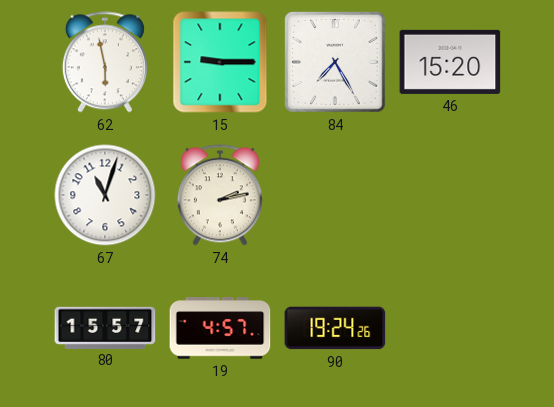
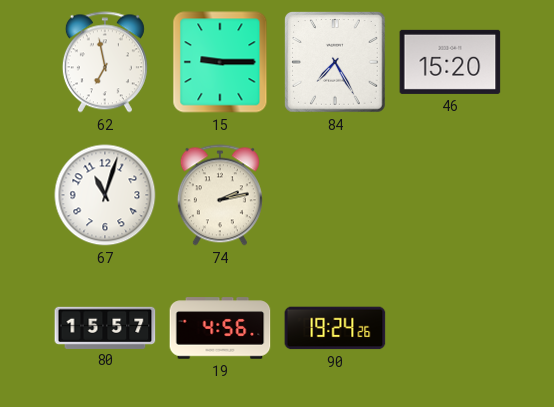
62: 5:58 -> 6:58 (105, 62)
19: 4:57 -> 4:56 (220, 328)
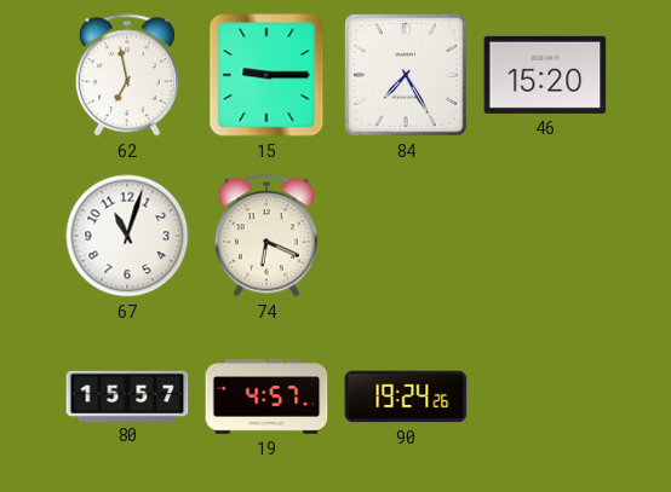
74: 2:13 -> 6:19 (266, 236)
19: 4:56 -> 4:57 (266, 397)
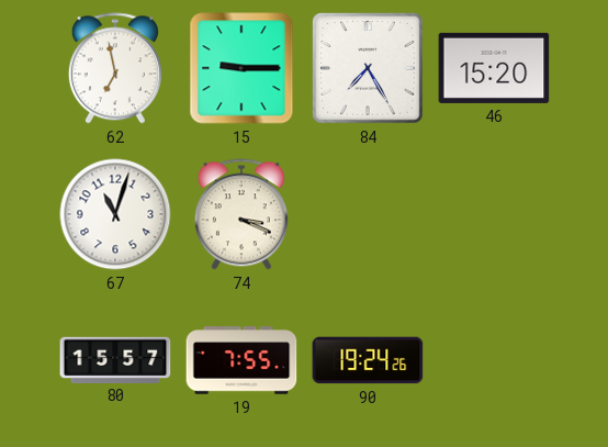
74: 6:19 -> 3:19 (241, 214)
19: 4:57 -> 7:55 (241, 360)
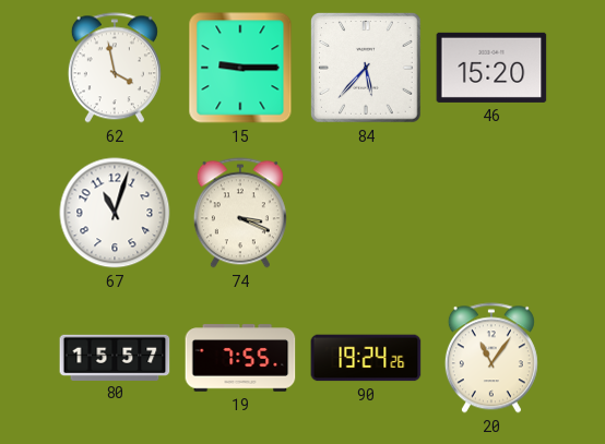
62: 6:58 -> 3:58 (115, 68)
84: 7:25 -> 5:37 (367, 69)
20: none -> 11:06 (491, 358)
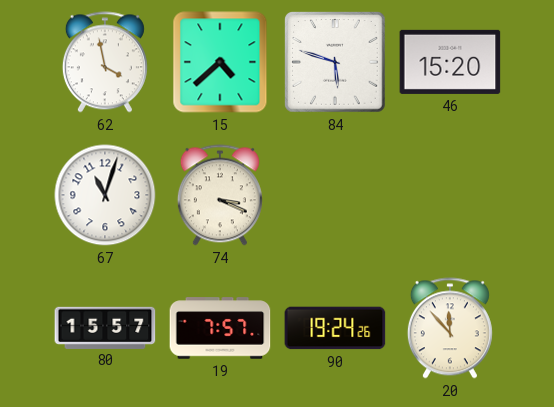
15: 9:15 -> 4:38 (220, 62)
84: 5:37 -> 5:48 (336, 63)
19: 7:55 -> 7:57 (220, 328)
20: 11:06 -> 11:53 (450, 328)
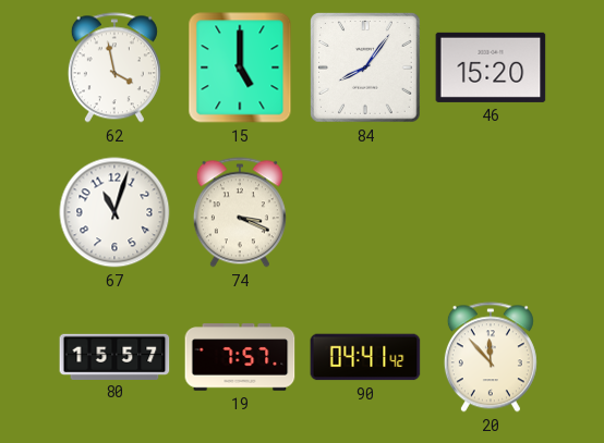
15: 4:38 -> 5:00 (240, 67)
84: 5:48 -> 8:06 (366, 69)
90: 19:24 -> 04:41 (365, 357)
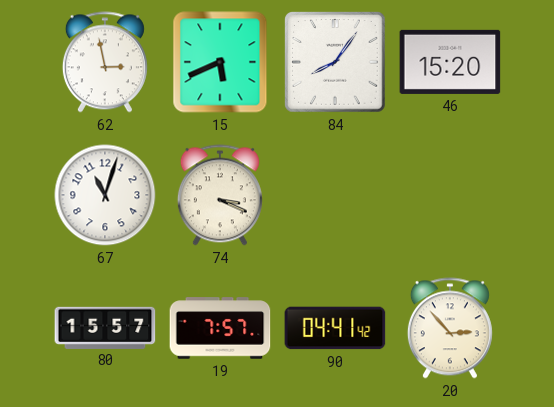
62: 3:58 -> 2:58 (105, 62)
15: 5:00 -> 5:41 (220, 62)
20: 11:53 -> 2:53 (450, 328)
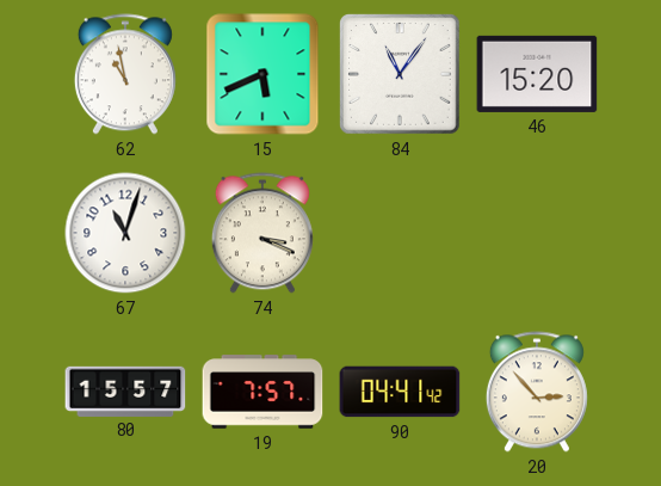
62: 2:58 -> 10:58 (125, 74)
84: 8:06 -> 11:06 (401, 75)
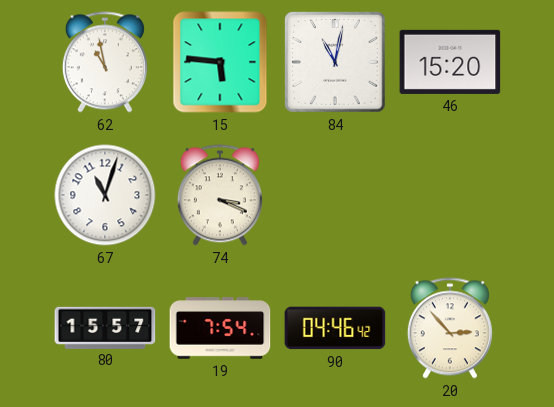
15: 5:41 -> 5:46 (220, 62)
84: 11:06 -> 11:02 (336, 63)
19: 7:57 -> 7:54 (220, 328)
90: 04:41 -> 04:46 (335, 328)
